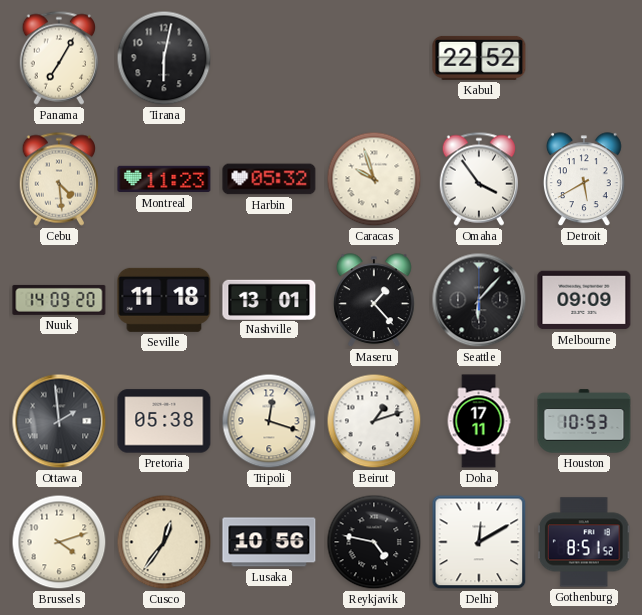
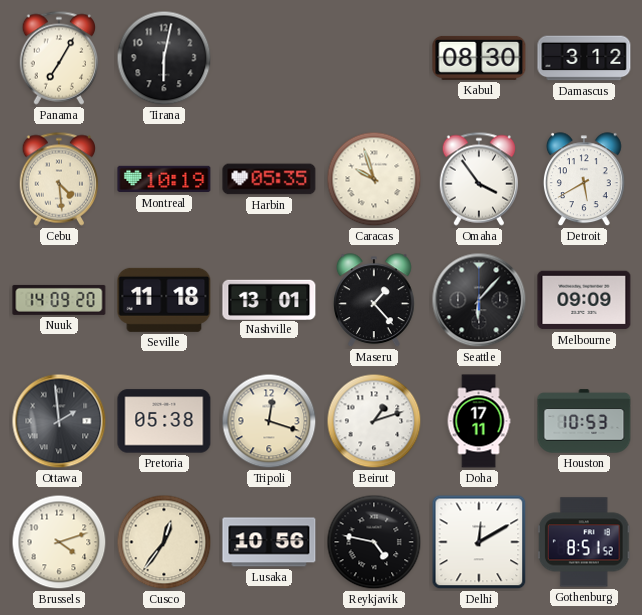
Kabul: 22:52 -> 08:30 (479, 58)
Damascus: none -> 3:12 (584, 58)
Montreal: 11:23 -> 10:19 (164, 179)
Harbin: 05:32 -> 05:35 (269, 179)
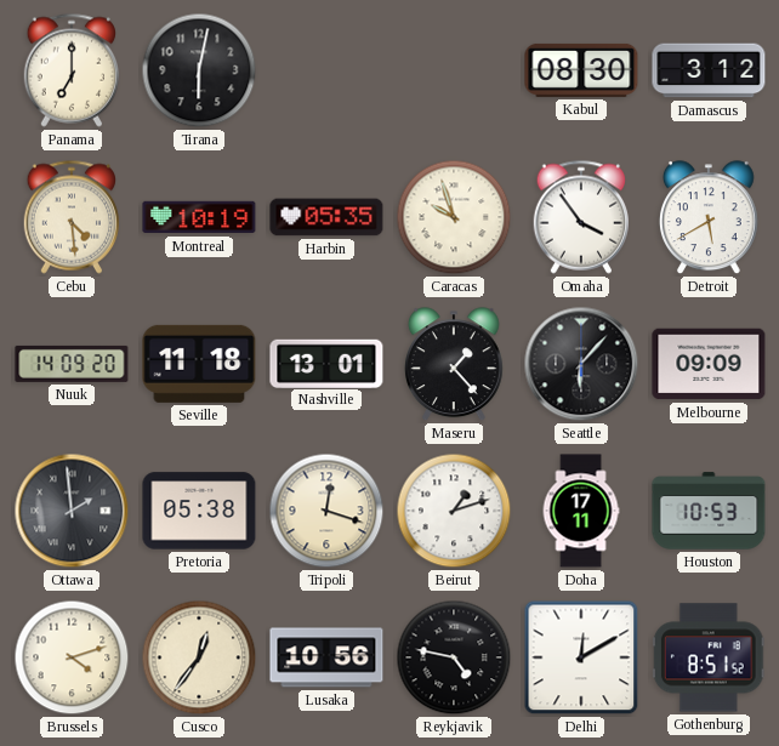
Panama: 7:05 -> 7:00 (72, 70)
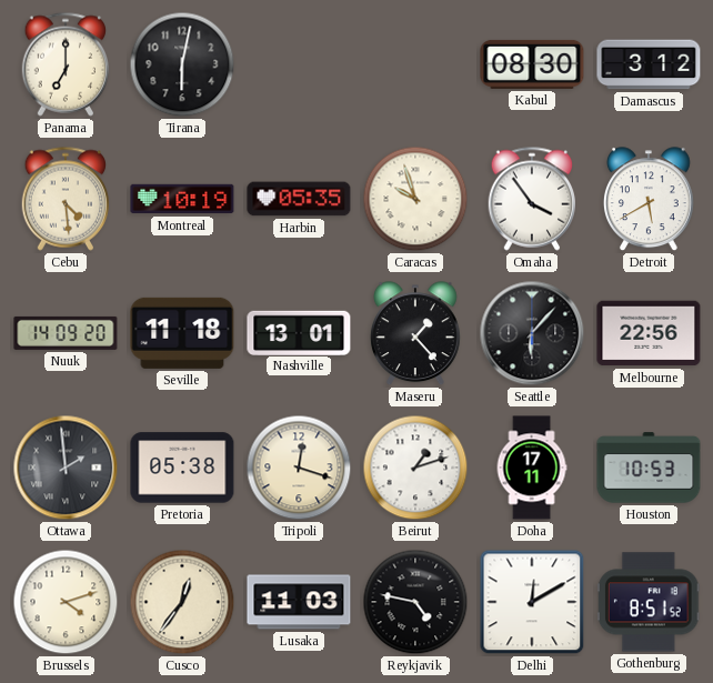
Melbourne: 09:09 -> 22:56 (649, 333)
Lusaka: 10:56 -> 11:03 (299, 602)
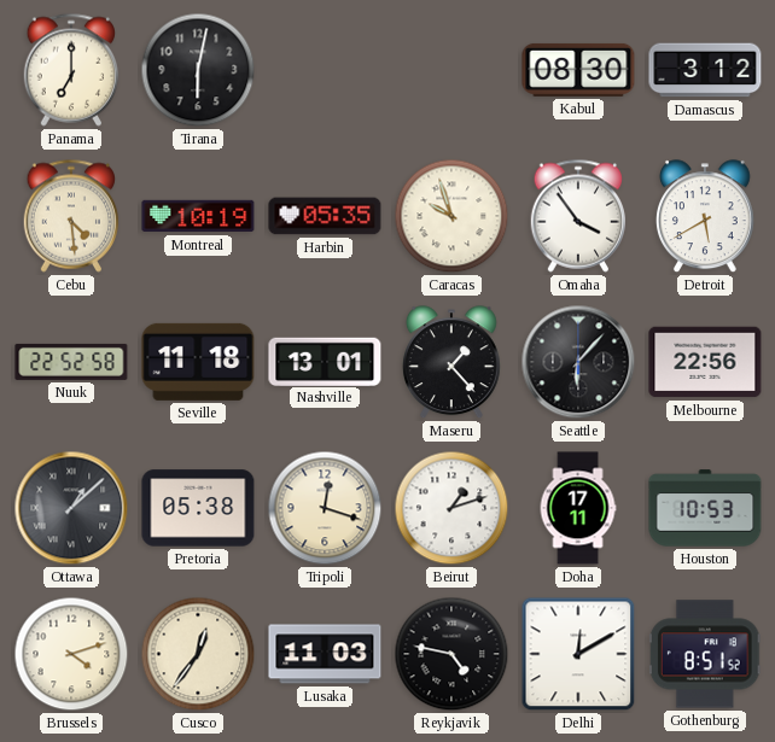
Nuuk: 14:09 -> 22:52 (71, 362)
Ottawa: 1:59 -> 1:08 (71, 508)
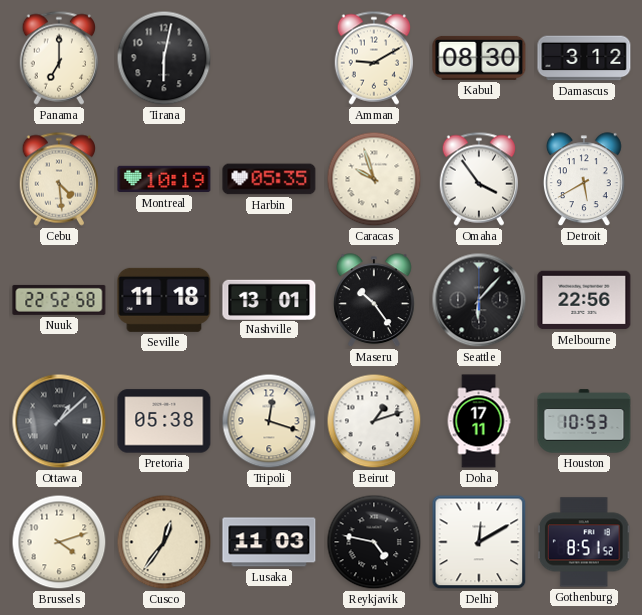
Amman: none -> 9:10 (374, 58)
Maseru: 1:23 -> 10:24 (374, 301)
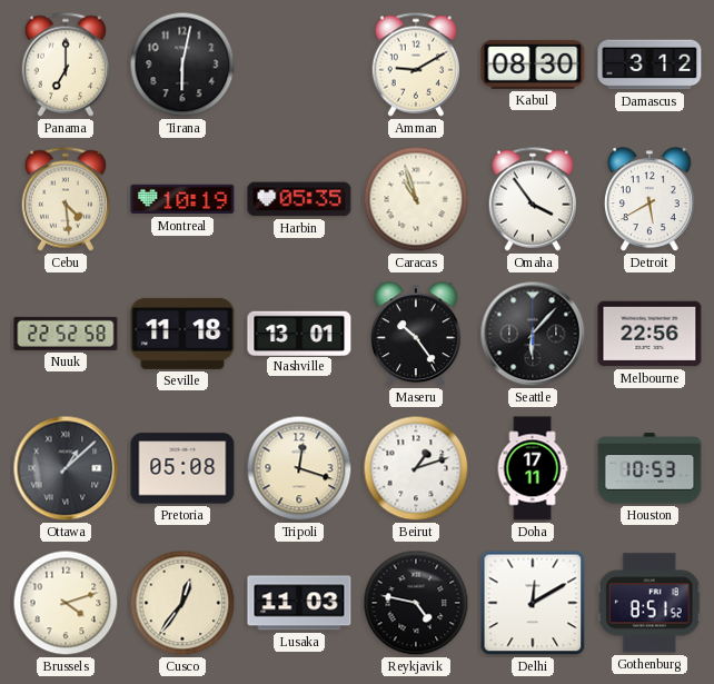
Caracas: 9:57 -> 10:57 (416, 199)
Pretoria: 05:38 -> 05:08 (182, 468)
